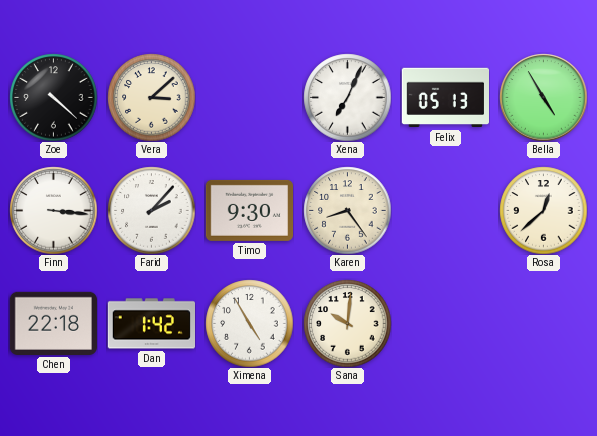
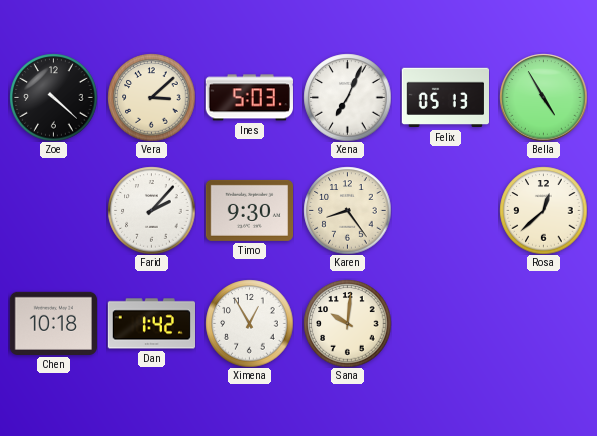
Ines: none -> 5:03 (249, 98)
Finn: 3:16 -> none (53, 210)
Chen: 22:18 -> 10:18 (53, 323)
Ximena: 4:55 -> 12:55 (249, 323)
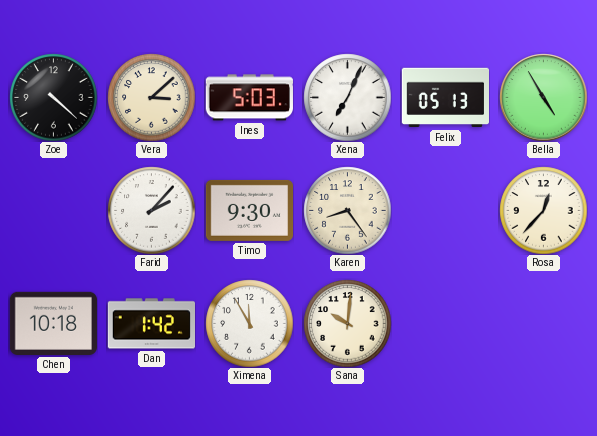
Rosa: 12:38 -> 12:37 (543, 210)
Ximena: 12:55 -> 11:55 (249, 323)
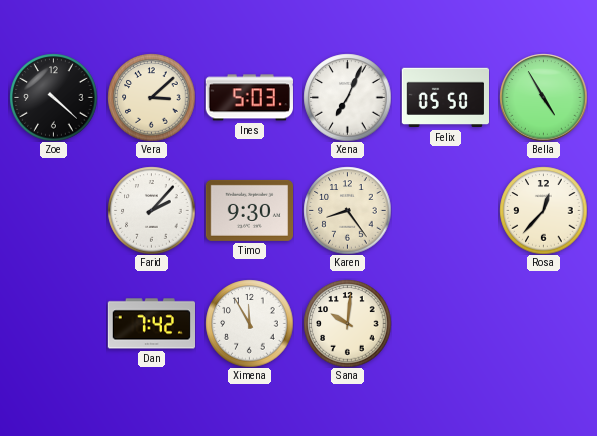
Felix: 05:13 -> 05:50 (445, 98)
Chen: 10:18 -> none (53, 323)
Dan: 1:42 -> 7:42 (151, 324)
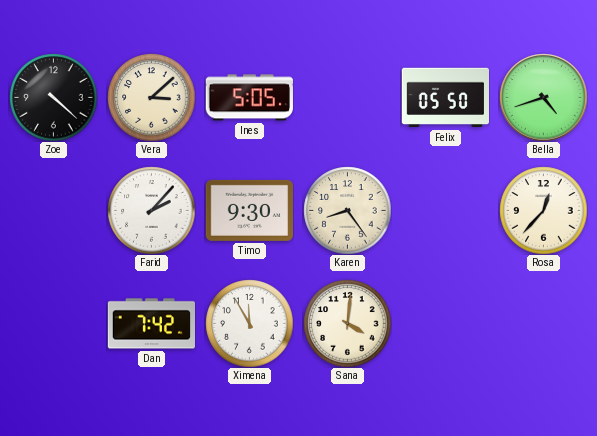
Ines: 5:03 -> 5:05 (249, 98)
Xena: 7:04 -> none (347, 97)
Bella: 4:55 -> 4:42 (543, 97)
Sana: 10:01 -> 4:01 (347, 323)
